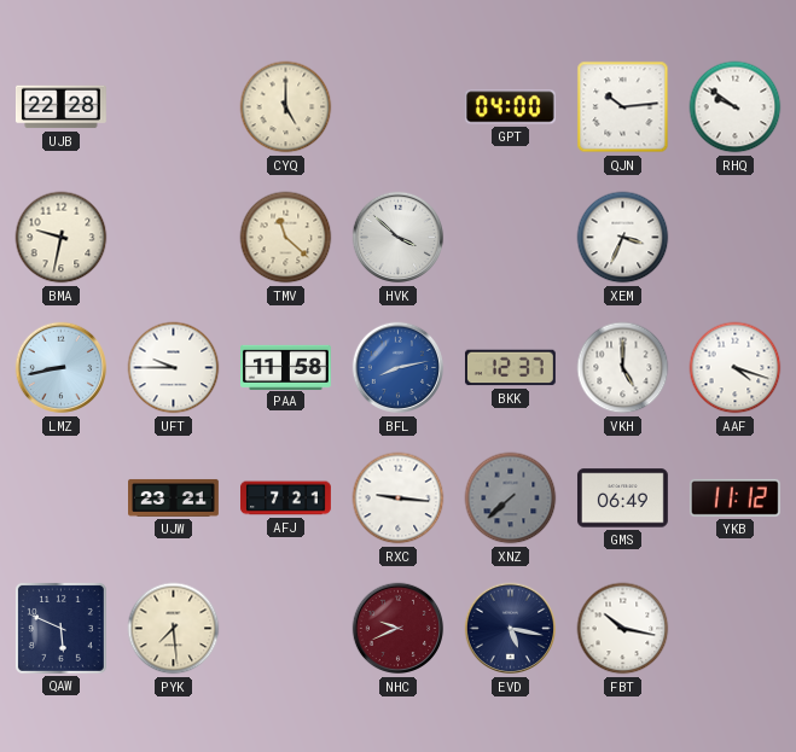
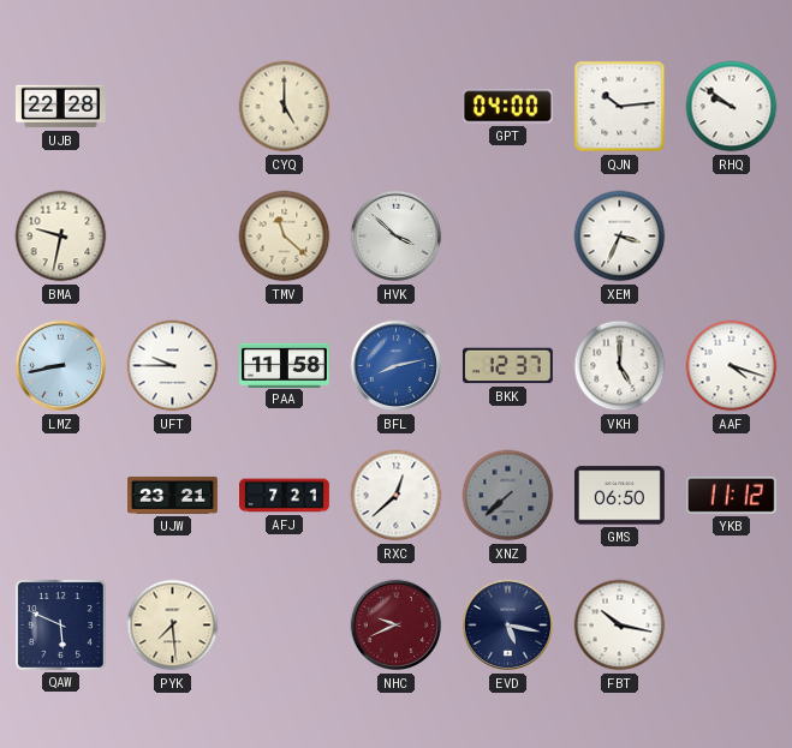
RXC: 9:16 -> 12:38 (397, 496)
GMS: 06:49 -> 06:50 (619, 496)
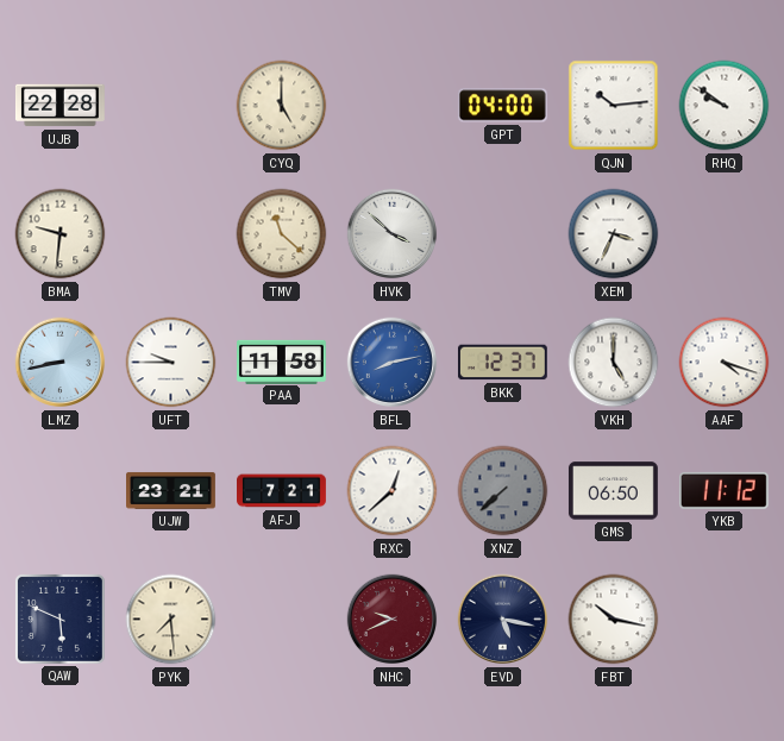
BMA: 9:32 -> 9:31 (61, 234)
